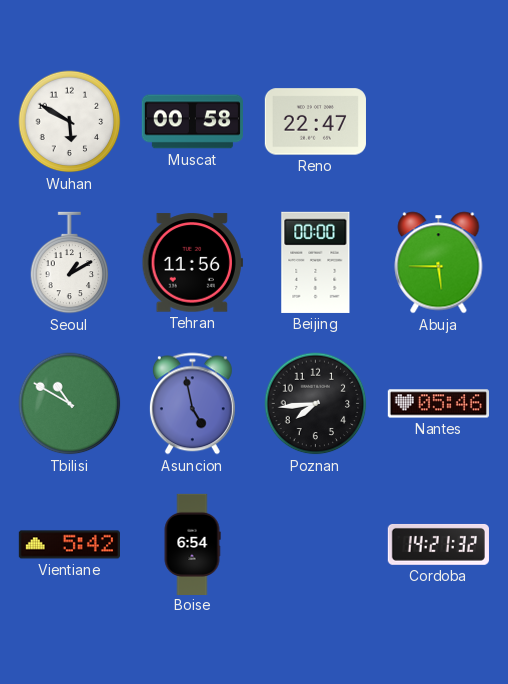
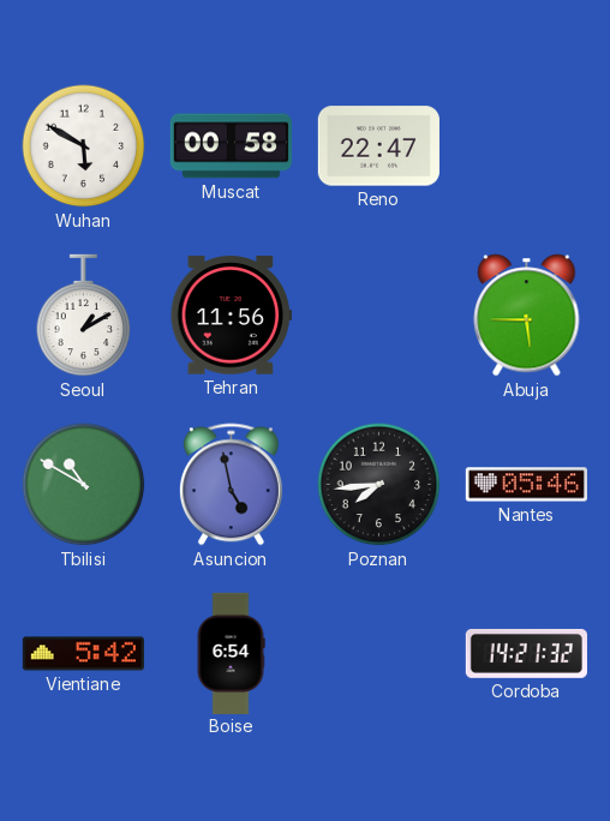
Beijing: 00:00 -> none (316, 262)
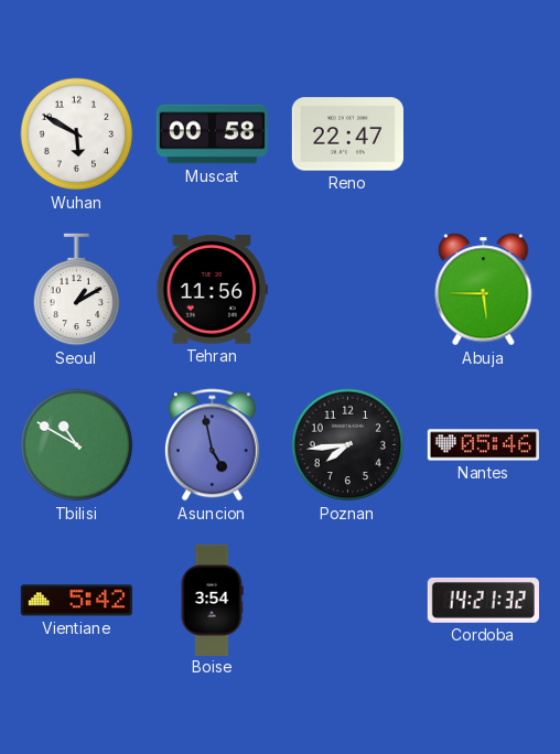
Boise: 6:54 -> 3:54 (212, 600)
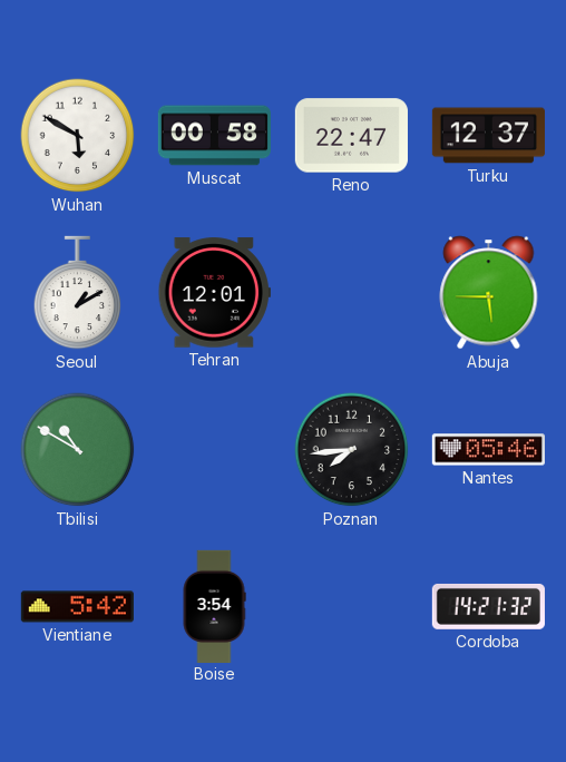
Turku: none -> 12:37 (488, 136)
Tehran: 11:56 -> 12:01 (214, 293)
Asuncion: 4:58 -> none (212, 445)
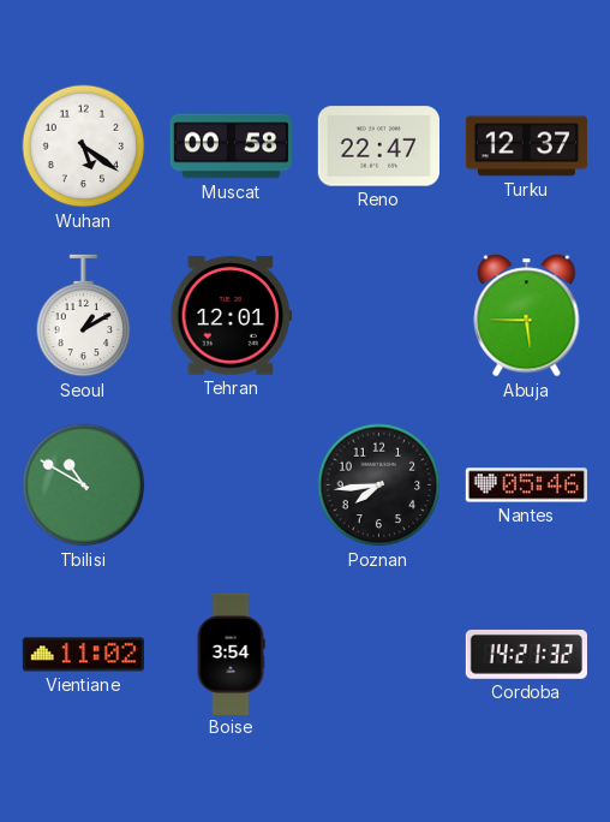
Wuhan: 5:50 -> 5:21 (84, 147)
Vientiane: 5:42 -> 11:02 (83, 655)
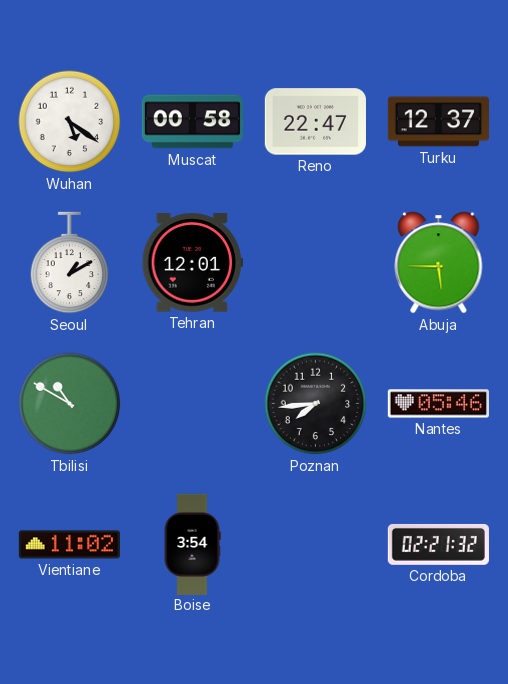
Cordoba: 14:21 -> 02:21 (438, 544)
